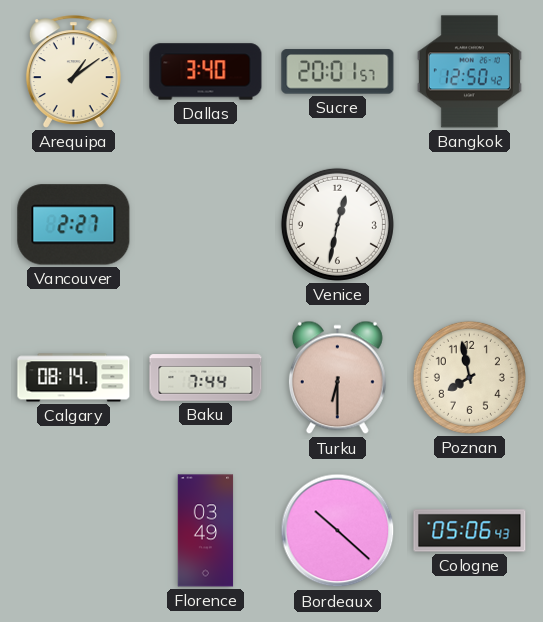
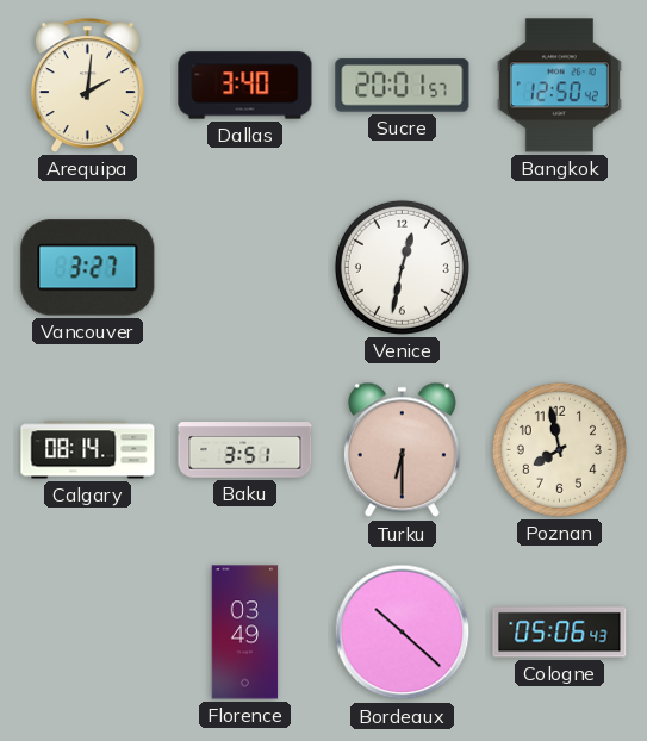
Arequipa: 1:09 -> 2:01 (87, 86)
Vancouver: 2:27 -> 3:27 (88, 268)
Baku: 7:44 -> 3:51 (245, 450)
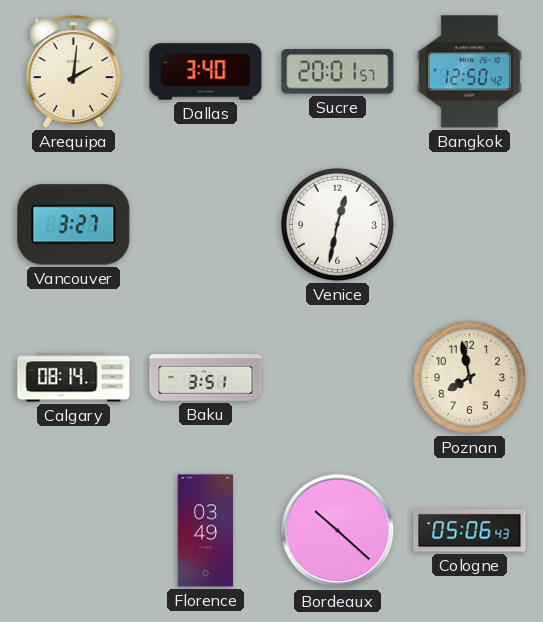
Turku: 6:30 -> none (402, 450)
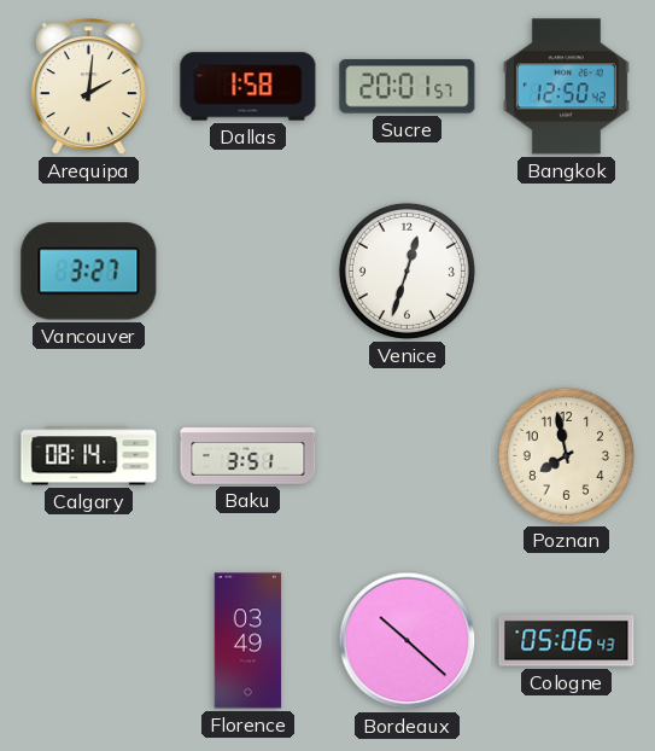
Dallas: 3:40 -> 1:58 (248, 87)
Venice: 12:32 -> 12:33 (407, 270)
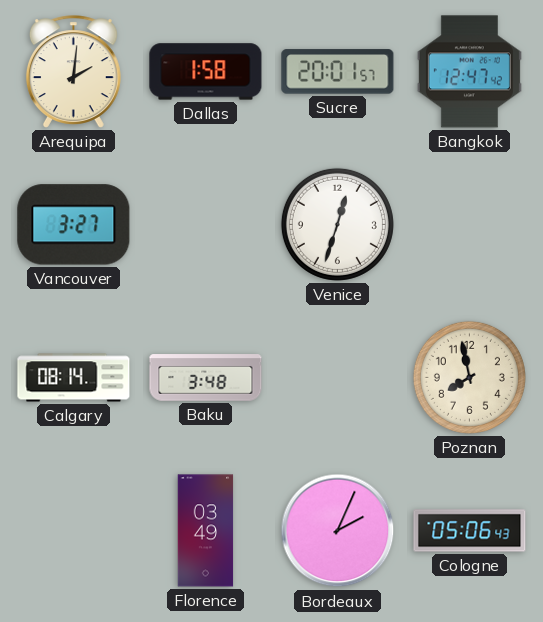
Bangkok: 12:50 -> 12:47 (469, 72)
Baku: 3:51 -> 3:48 (206, 378)
Bordeaux: 10:22 -> 2:04 (338, 531)
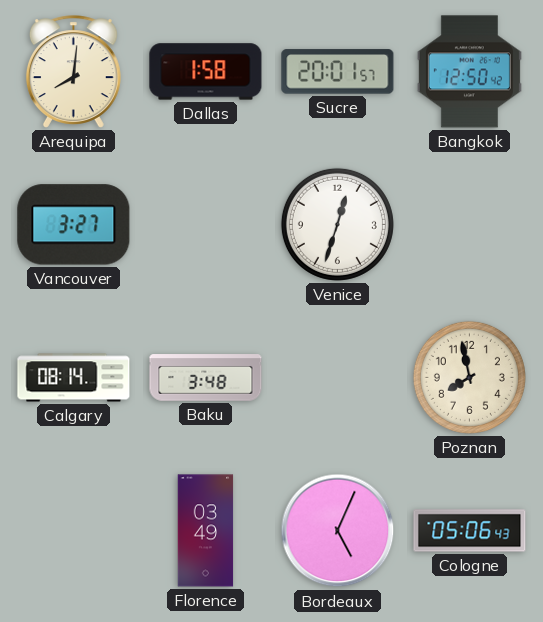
Arequipa: 2:01 -> 8:01 (73, 72)
Bangkok: 12:47 -> 12:50 (469, 72)
Bordeaux: 2:04 -> 5:04 (338, 531)
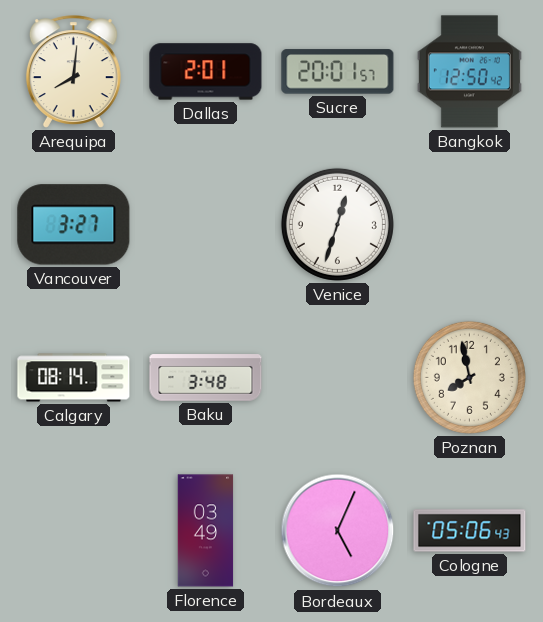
Dallas: 1:58 -> 2:01 (206, 72)
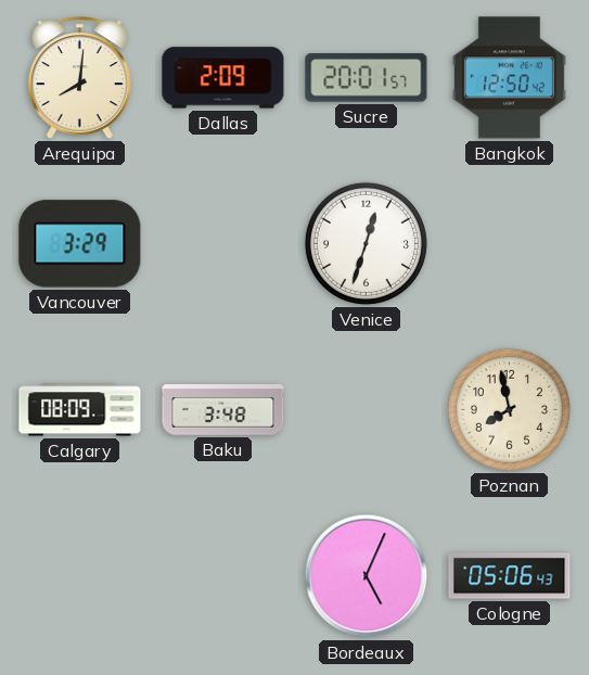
Dallas: 2:01 -> 2:09 (223, 78)
Vancouver: 3:27 -> 3:29 (80, 244)
Calgary: 08:14 -> 08:09 (80, 410)
Florence: 03:49 -> none (206, 531)
